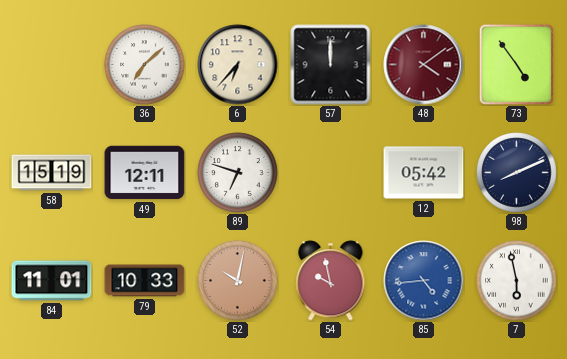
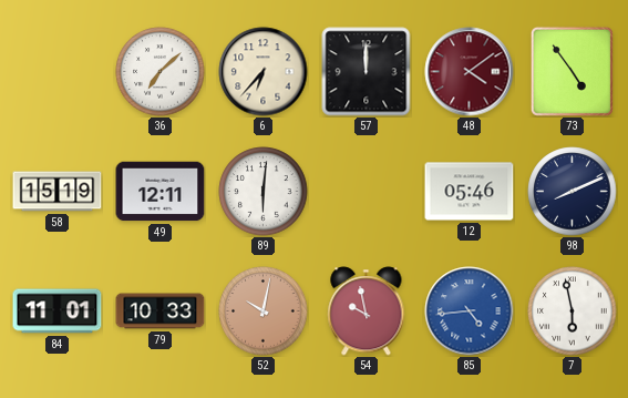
89: 6:48 -> 6:01 (264, 192)
12: 05:42 -> 05:46 (470, 192)
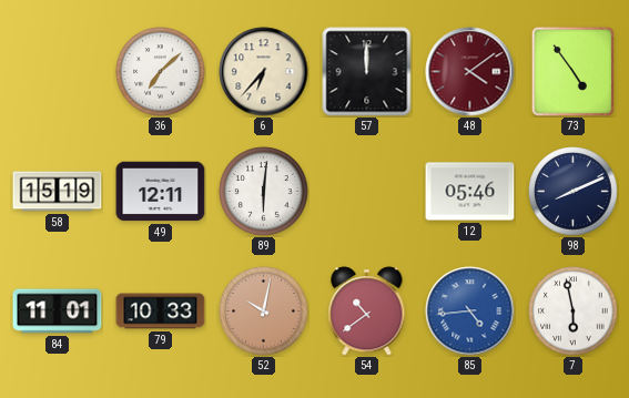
54: 9:58 -> 10:39 (367, 312)
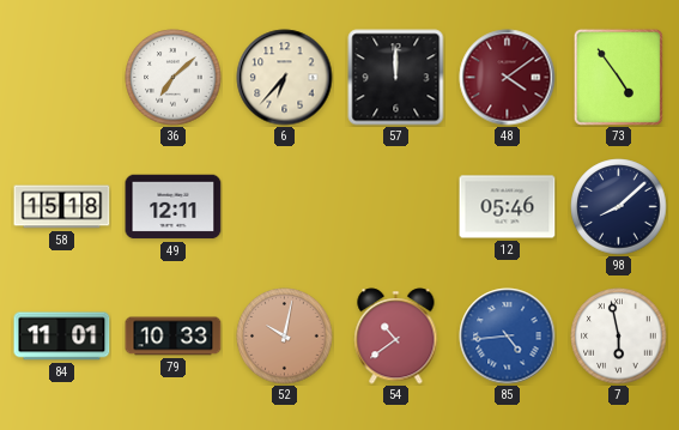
58: 15:19 -> 15:18 (62, 207)
89: 6:01 -> none (264, 192)
98: 8:11 -> 8:08 (619, 207)
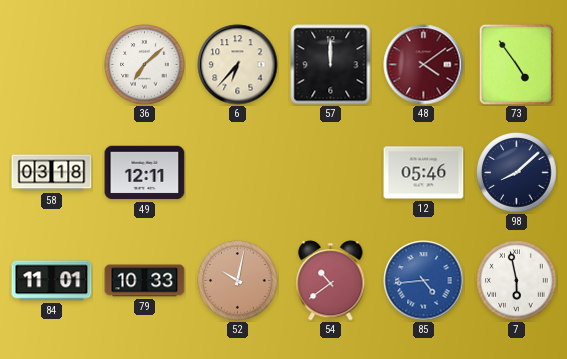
58: 15:18 -> 03:18 (52, 173)
